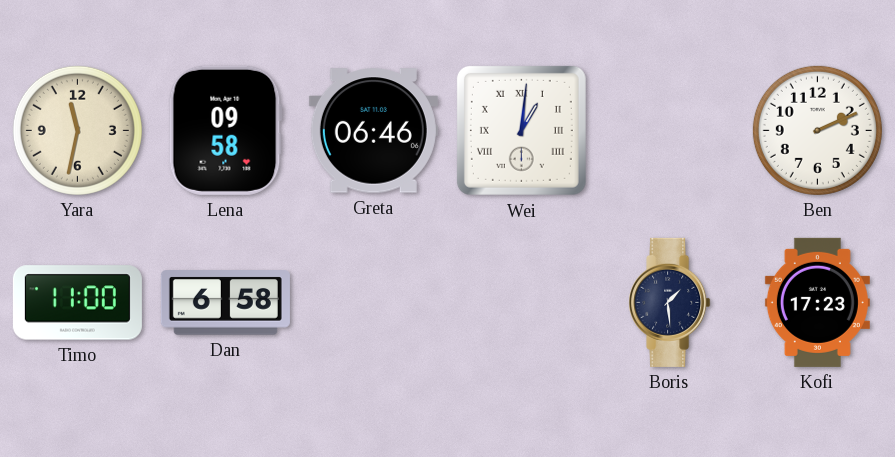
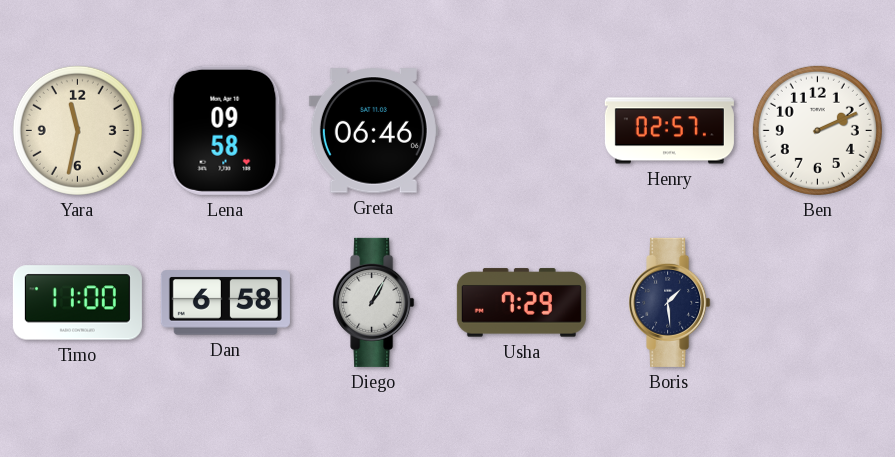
Wei: 1:01 -> none (521, 130)
Henry: none -> 02:57 (669, 131)
Diego: none -> 1:05 (374, 302)
Usha: none -> 7:29 (521, 303)
Kofi: 17:23 -> none (817, 302)
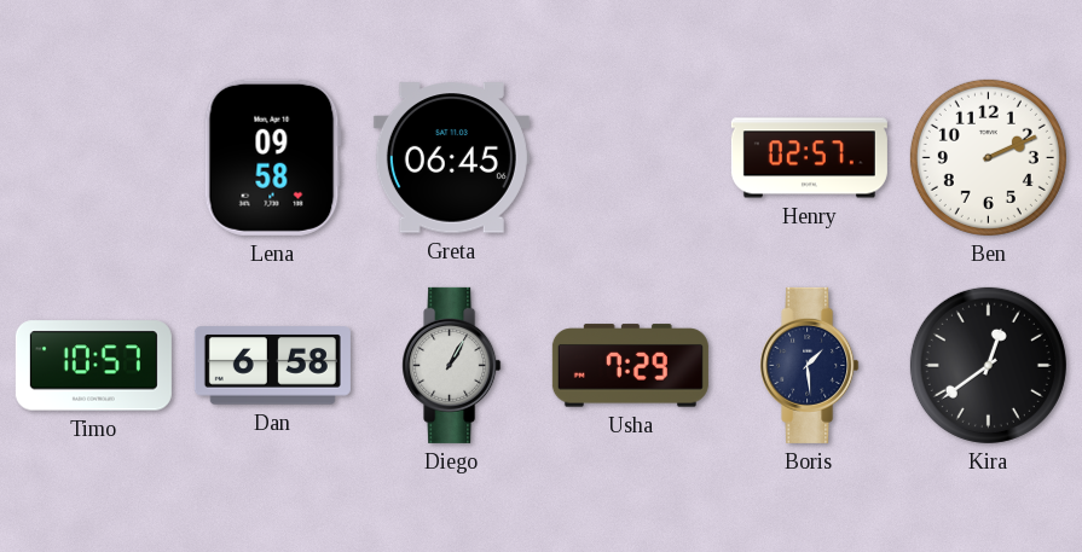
Yara: 11:32 -> none (77, 130)
Greta: 06:46 -> 06:45 (451, 158)
Timo: 11:00 -> 10:57 (93, 366)
Kira: none -> 12:39 (988, 365)
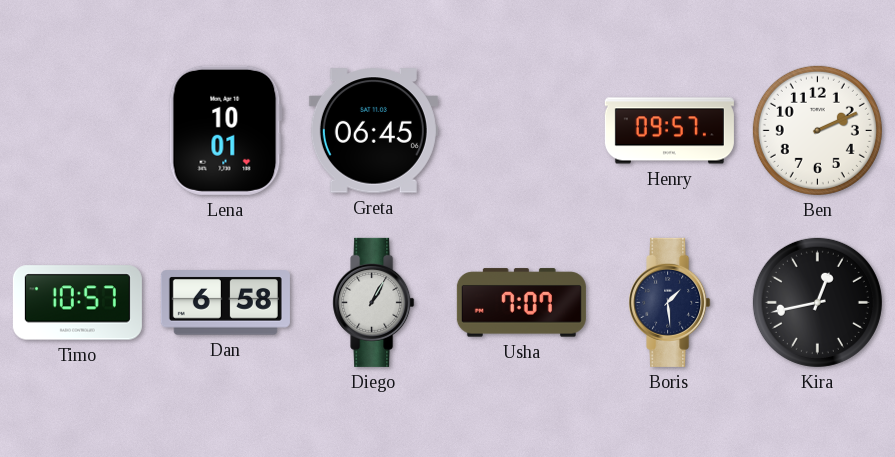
Lena: 09:58 -> 10:01 (225, 130)
Henry: 02:57 -> 09:57 (669, 131)
Usha: 7:29 -> 7:07 (521, 303)
Kira: 12:39 -> 12:43 (817, 302)
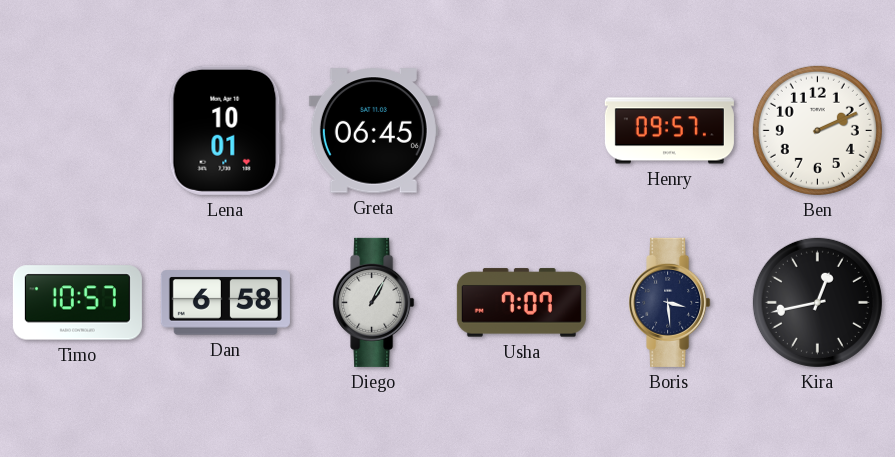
Boris: 1:29 -> 3:29 (670, 302)
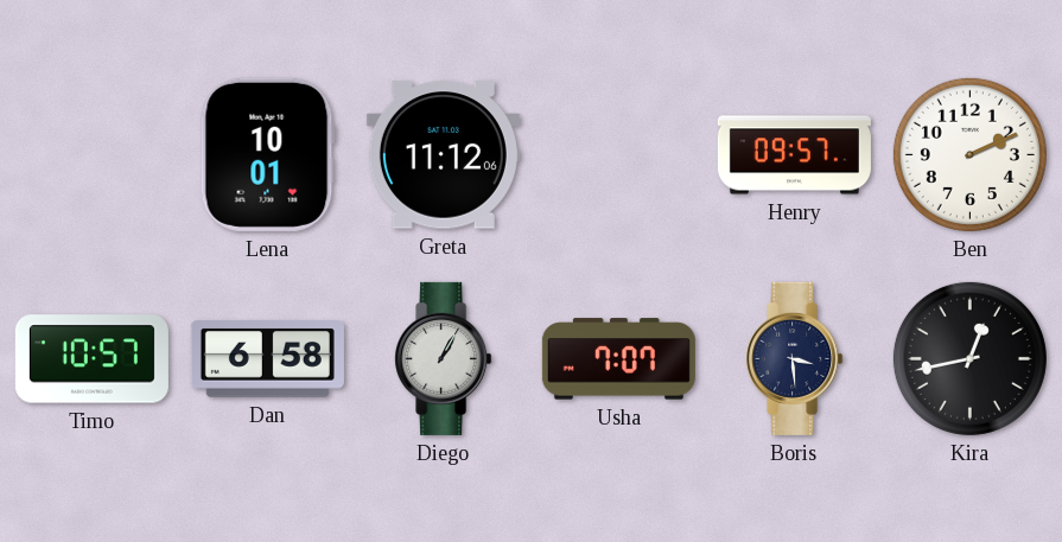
Greta: 06:45 -> 11:12 (443, 155)
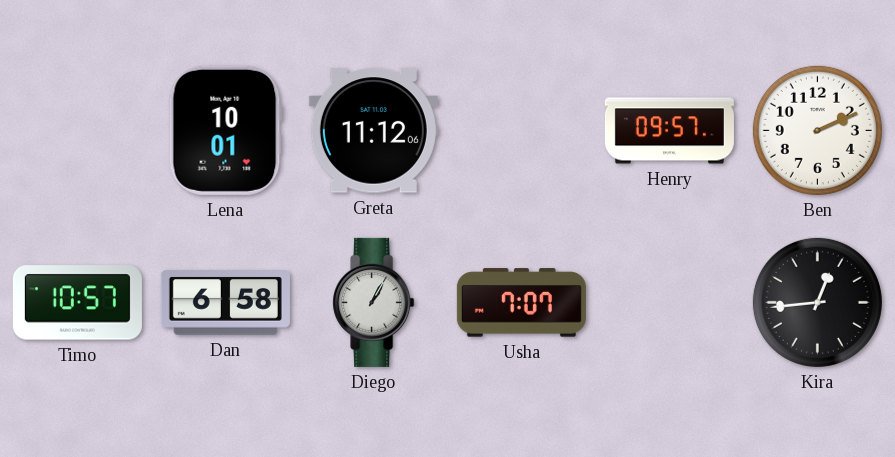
Boris: 3:29 -> none (795, 358)
Kira: 12:43 -> 12:44 (817, 302)
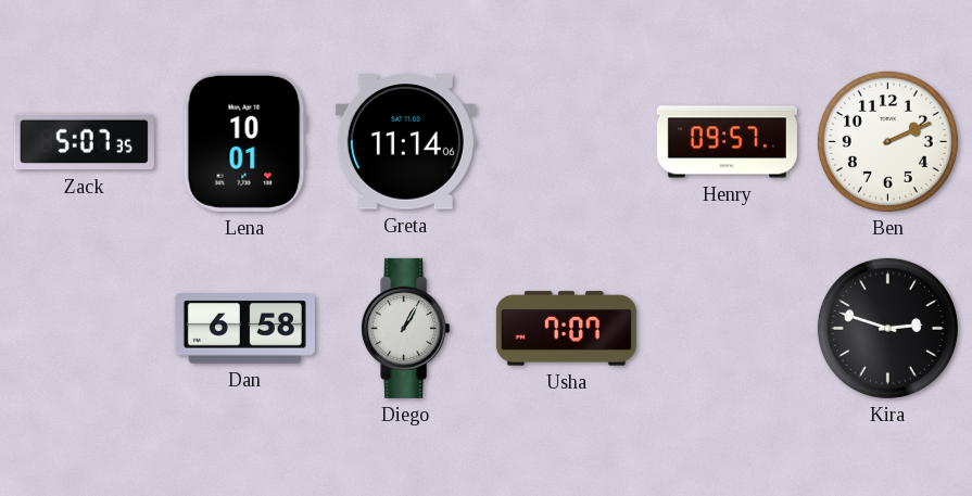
Zack: none -> 5:07 (84, 142)
Greta: 11:12 -> 11:14 (405, 142)
Timo: 10:57 -> none (77, 303)
Kira: 12:44 -> 2:48 (887, 328)
